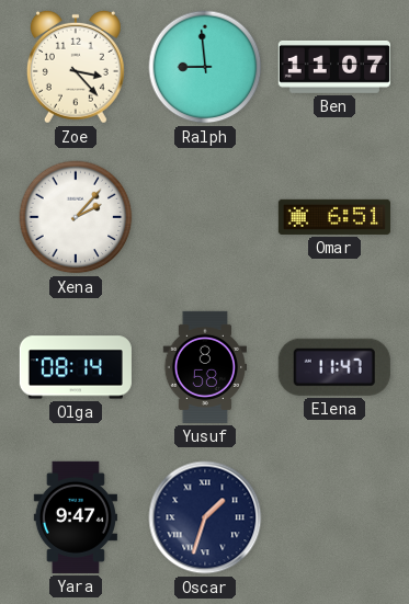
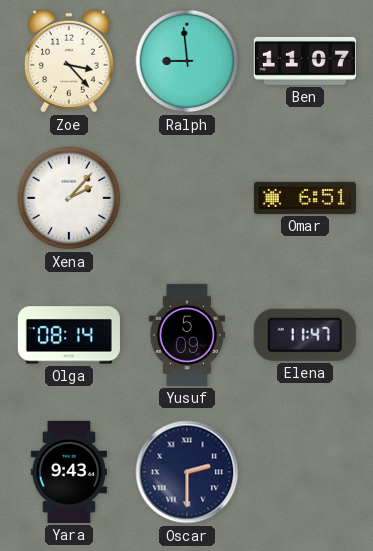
Yusuf: 8:58 -> 5:09 (186, 335)
Yara: 9:47 -> 9:43 (69, 472)
Oscar: 1:33 -> 2:30 (187, 472)
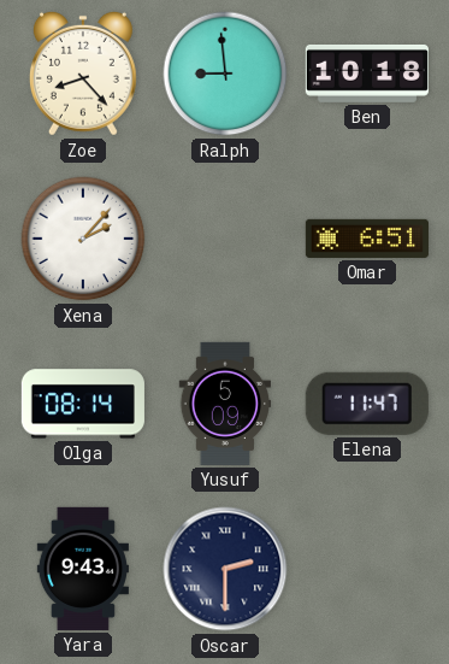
Zoe: 3:23 -> 8:23 (83, 74)
Ben: 11:07 -> 10:18 (367, 74)
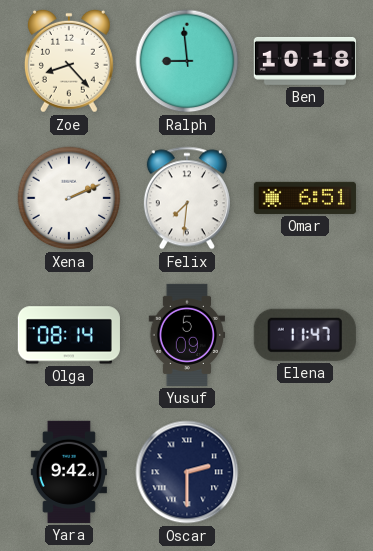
Xena: 2:07 -> 2:11 (69, 198)
Felix: none -> 7:31 (187, 198)
Yara: 9:43 -> 9:42 (69, 472)
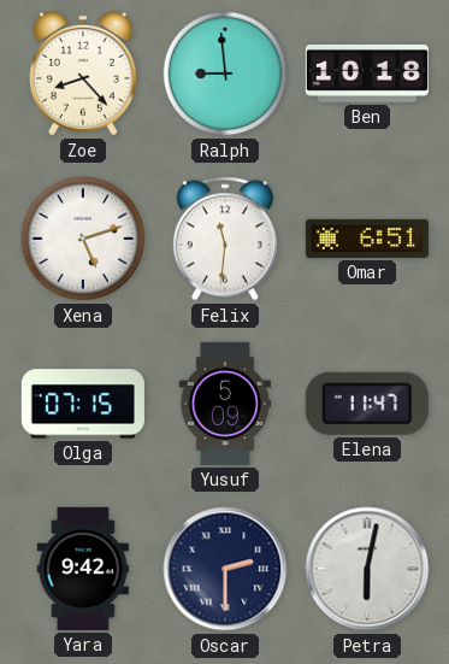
Xena: 2:11 -> 5:12 (83, 239)
Felix: 7:31 -> 11:31 (225, 239)
Olga: 08:14 -> 07:15 (83, 404)
Petra: none -> 6:02 (367, 569)
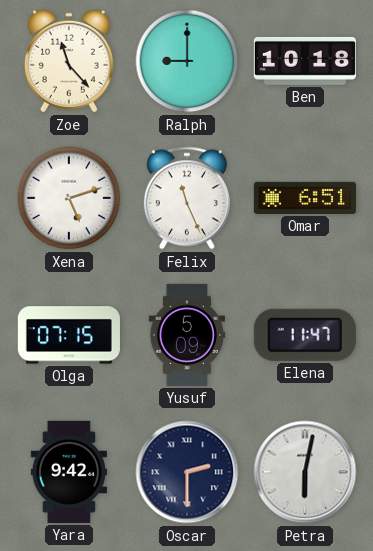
Zoe: 8:23 -> 11:23 (69, 61)
Ralph: 8:59 -> 9:00 (187, 61)
Felix: 11:31 -> 11:26 (187, 198)
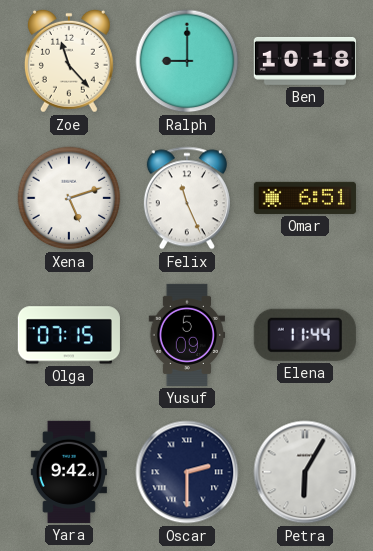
Elena: 11:47 -> 11:44 (305, 335)
Petra: 6:02 -> 6:05 (305, 472)
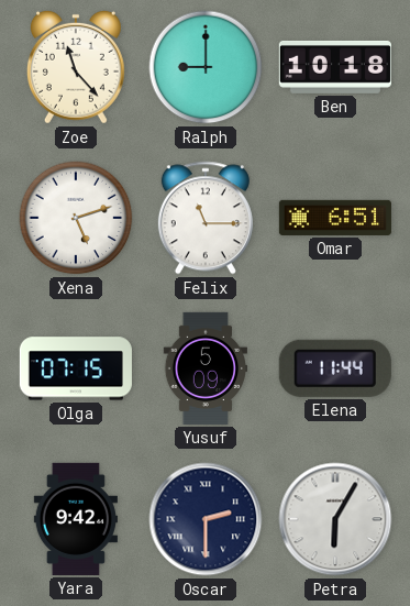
Felix: 11:26 -> 11:15 (206, 218)
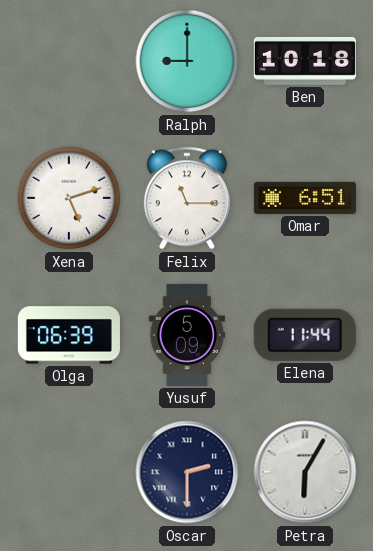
Zoe: 11:23 -> none (76, 67)
Olga: 07:15 -> 06:39 (69, 335)
Yara: 9:42 -> none (76, 519)
